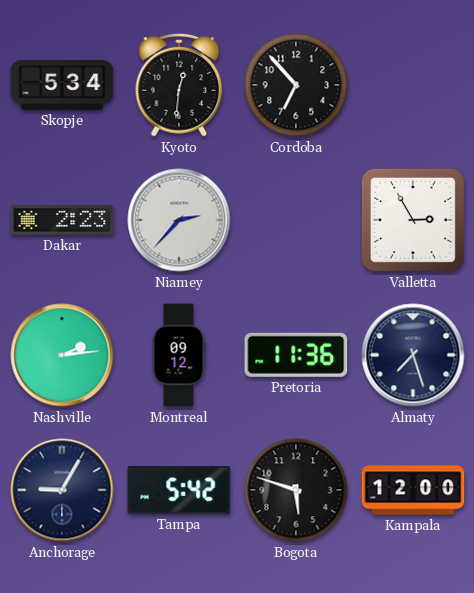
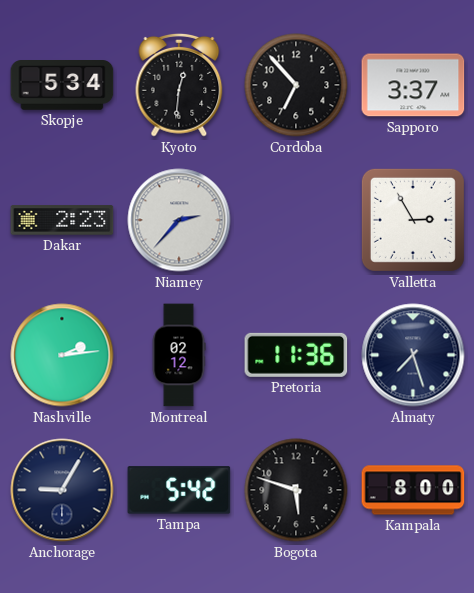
Sapporo: none -> 3:37 (413, 85)
Montreal: 09:12 -> 02:12 (179, 355)
Kampala: 12:00 -> 8:00 (413, 490)
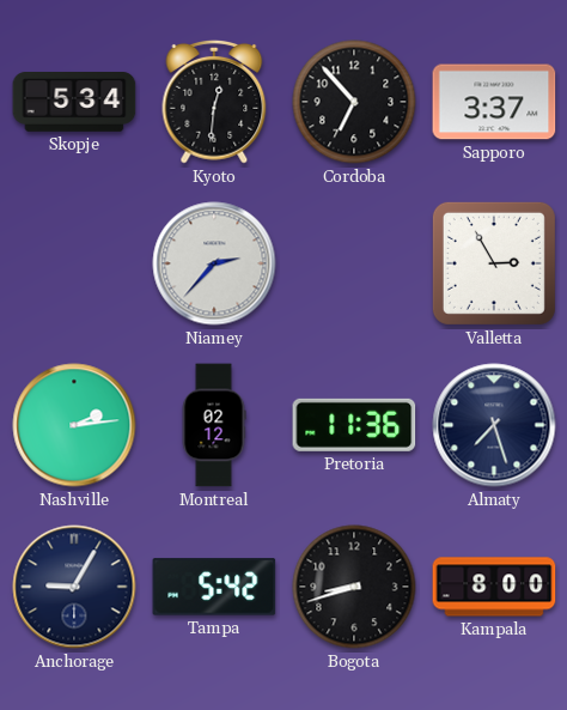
Dakar: 2:23 -> none (62, 220)
Bogota: 5:48 -> 8:42 (354, 587)
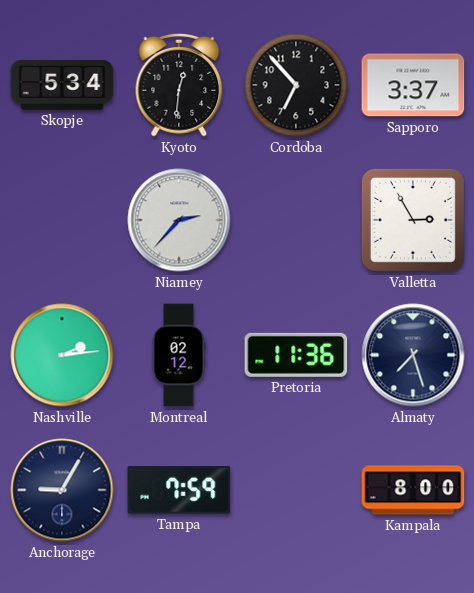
Tampa: 5:42 -> 7:59 (179, 490)
Bogota: 8:42 -> none (354, 587)
